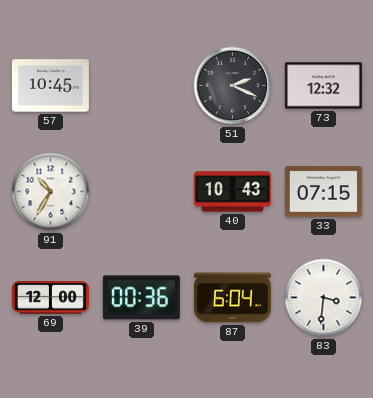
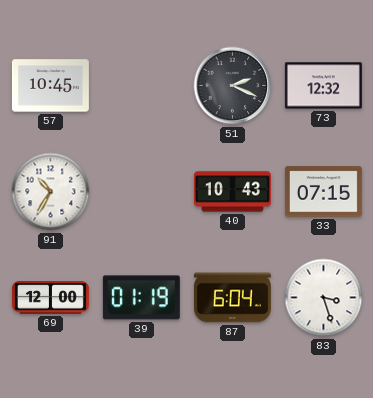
39: 00:36 -> 01:19 (141, 298)
83: 3:31 -> 3:27 (324, 298)
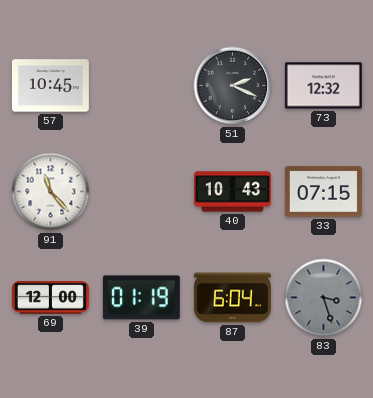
91: 10:35 -> 11:23 (51, 192)
83 dial: white -> grey (324, 298)
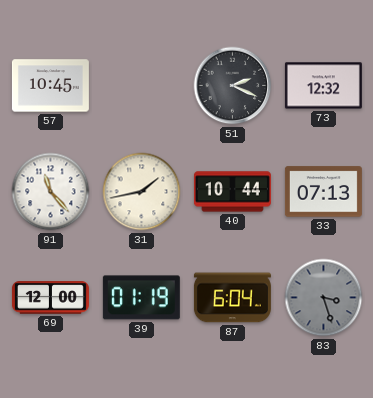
31: none -> 1:43 (142, 192)
40: 10:43 -> 10:44 (232, 192)
33: 07:15 -> 07:13 (323, 192)
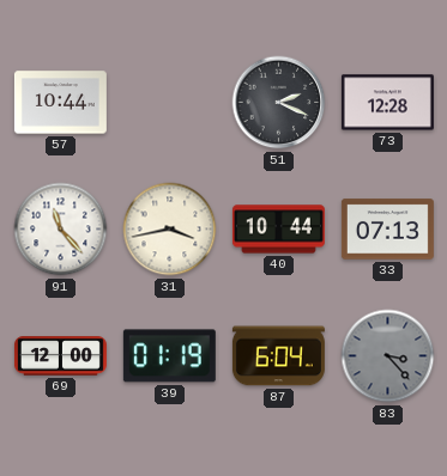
57: 10:45 -> 10:44 (60, 103)
73: 12:32 -> 12:28 (387, 103)
31: 1:43 -> 3:43 (170, 230)
83: 3:27 -> 3:23 (388, 356)
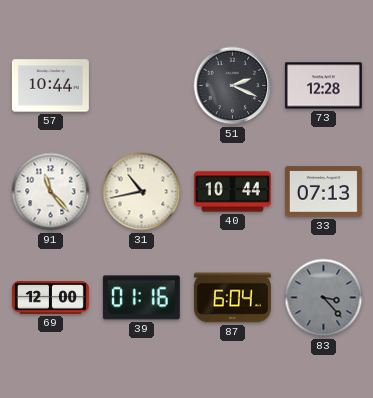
31: 3:43 -> 10:43 (142, 192)
39: 01:19 -> 01:16 (141, 298)
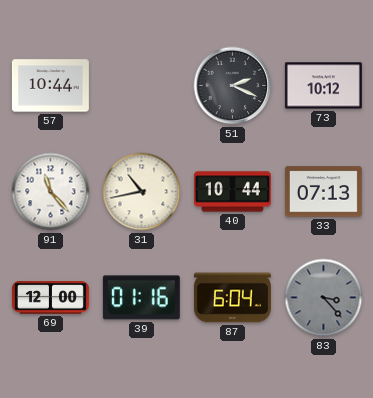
73: 12:28 -> 10:12 (323, 86)
